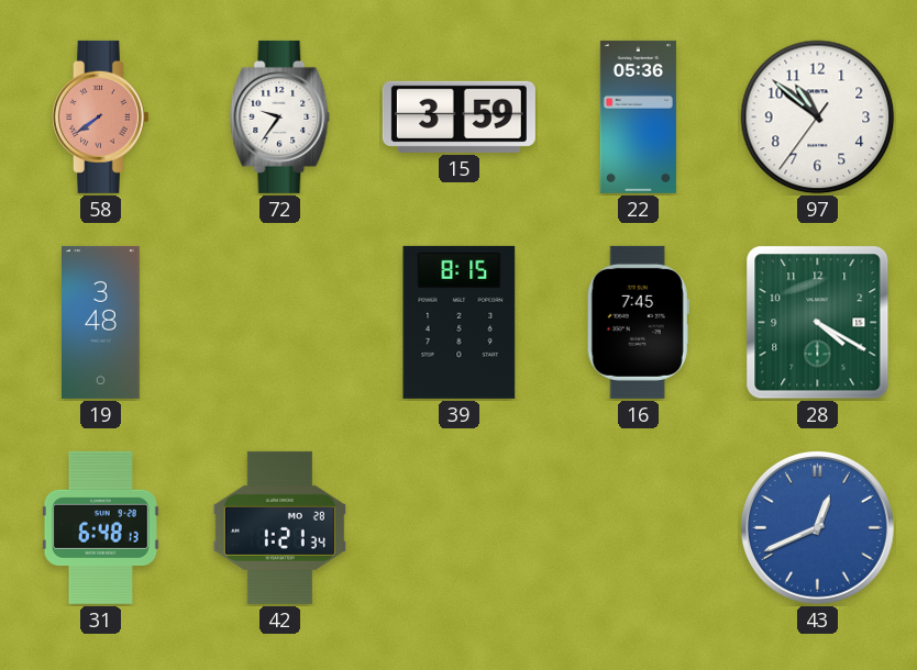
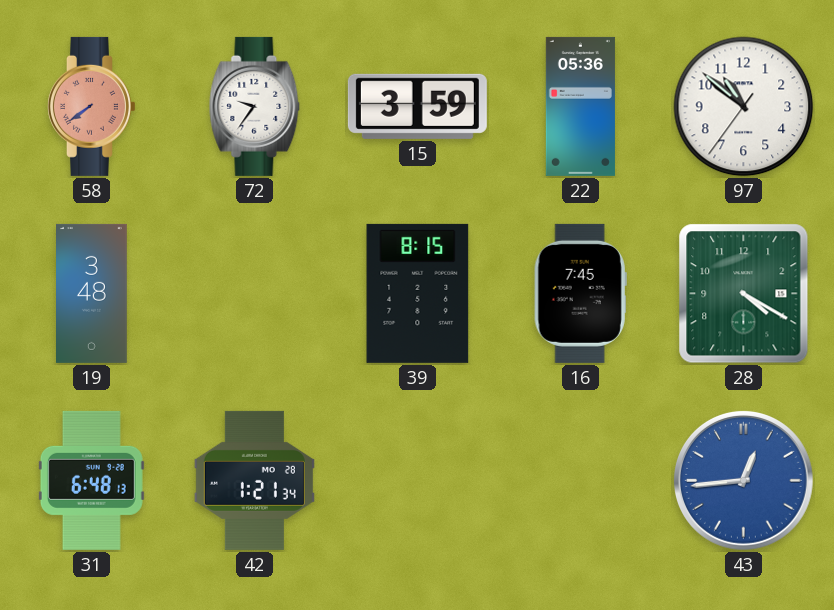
43: 12:41 -> 12:44 (744, 481)
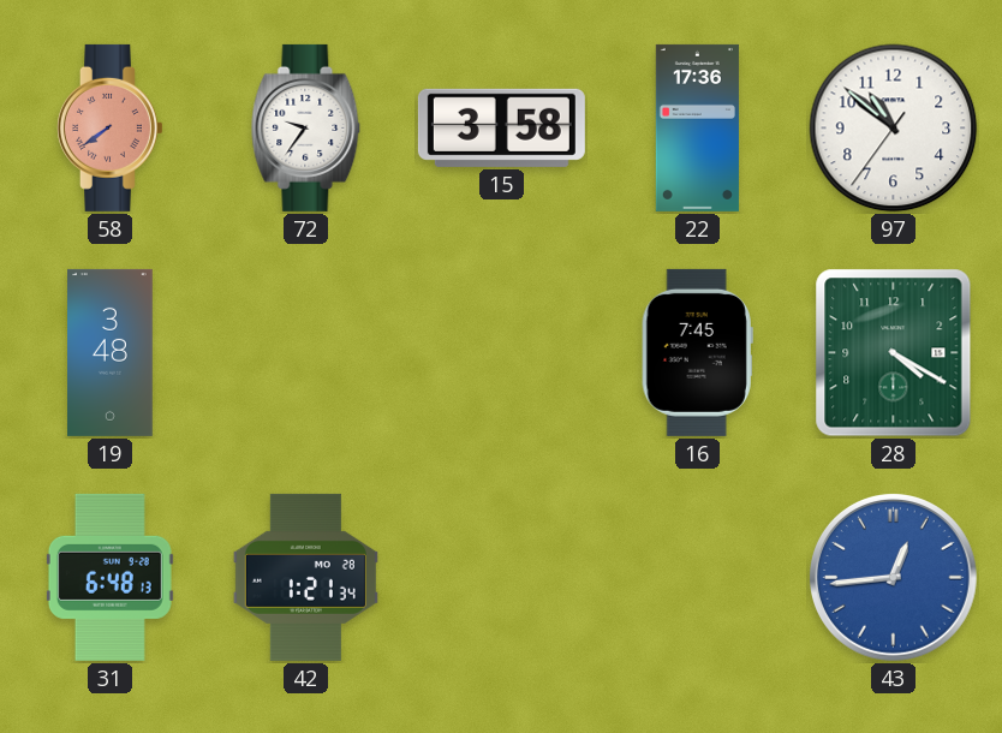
15: 3:59 -> 3:58 (501, 127)
22: 05:36 -> 17:36 (697, 127)
39: 8:15 -> none (418, 293)
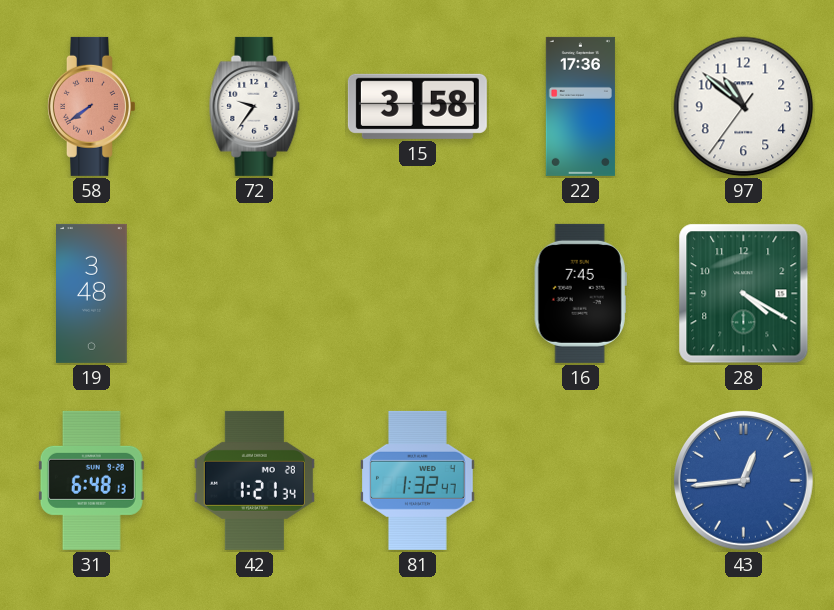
81: none -> 1:32 (418, 480)
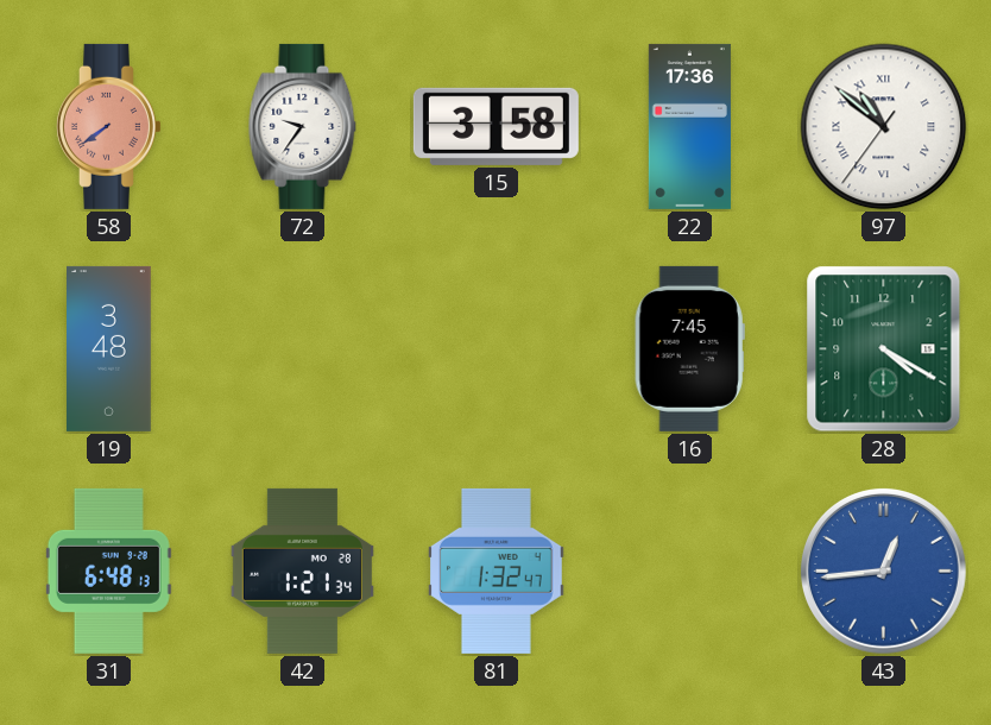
97 numerals: Arabic -> Roman (884, 127)
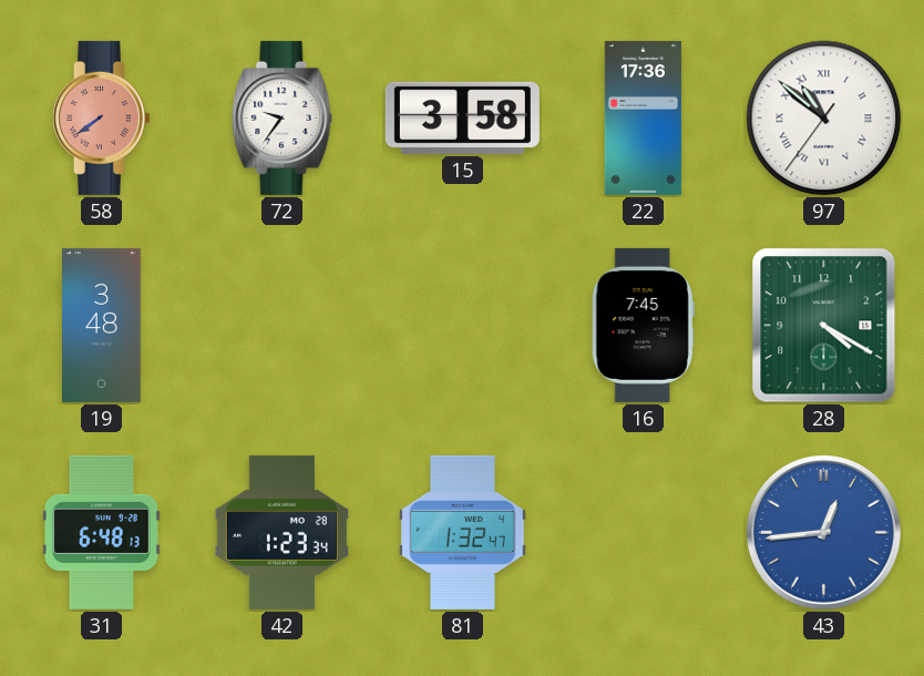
42: 1:21 -> 1:23 (281, 532)
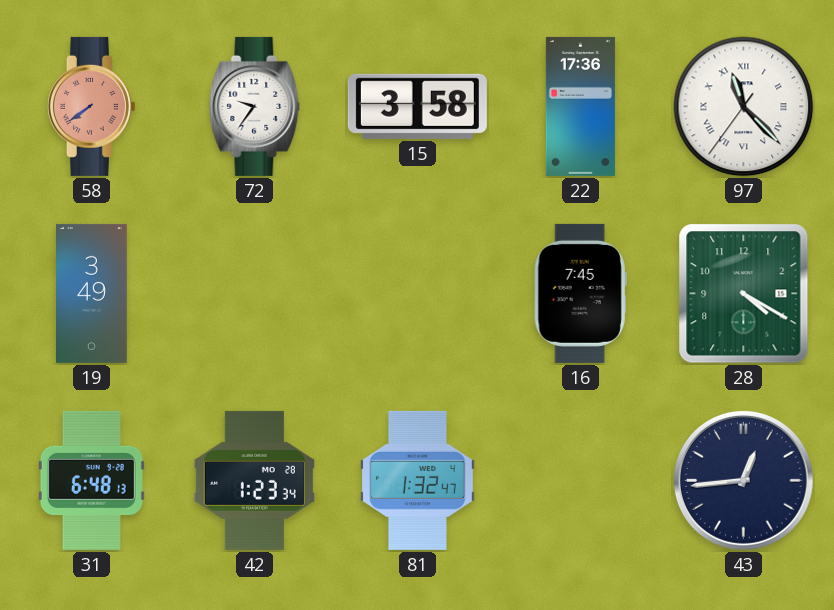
97: 10:51 -> 11:22 (744, 107)
19: 3:48 -> 3:49 (92, 293)
43 dial: blue -> navy (744, 481)
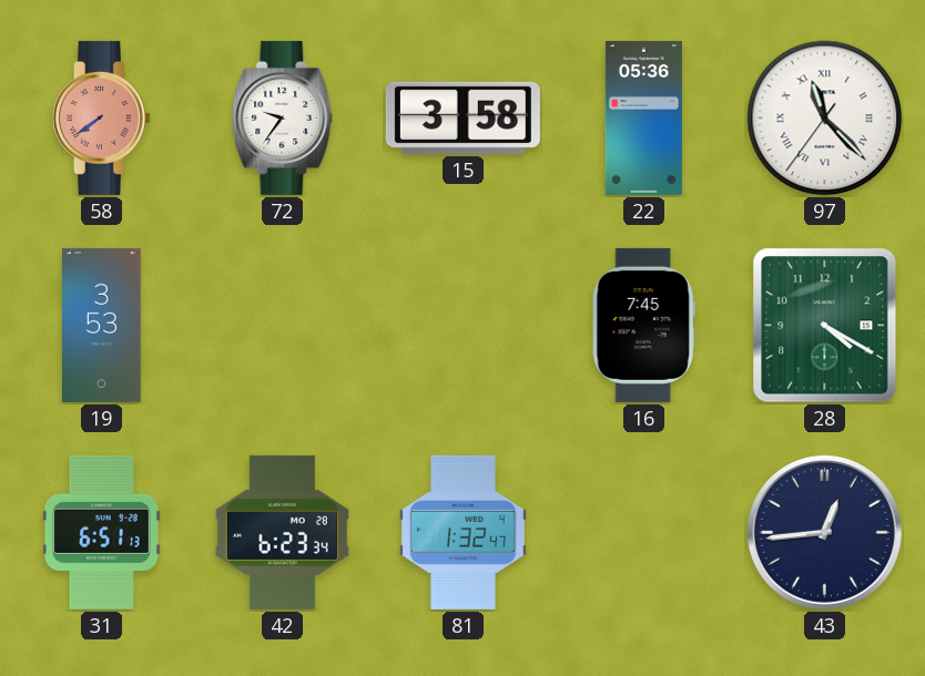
22: 17:36 -> 05:36 (643, 117)
19: 3:49 -> 3:53 (102, 325)
31: 6:48 -> 6:51 (101, 532)
42: 1:23 -> 6:23 (282, 532)
